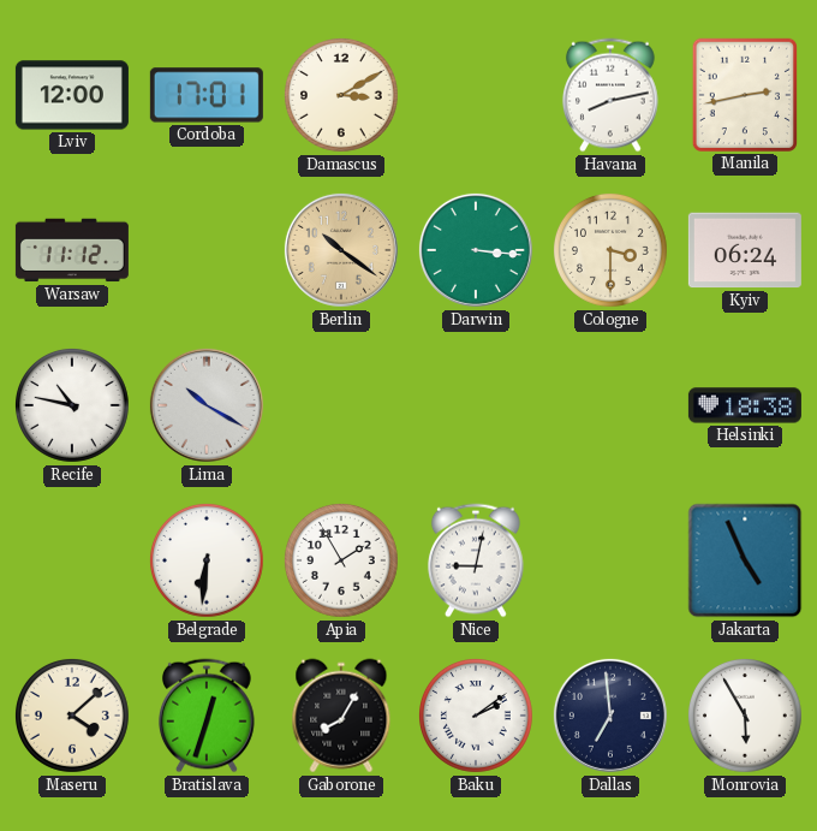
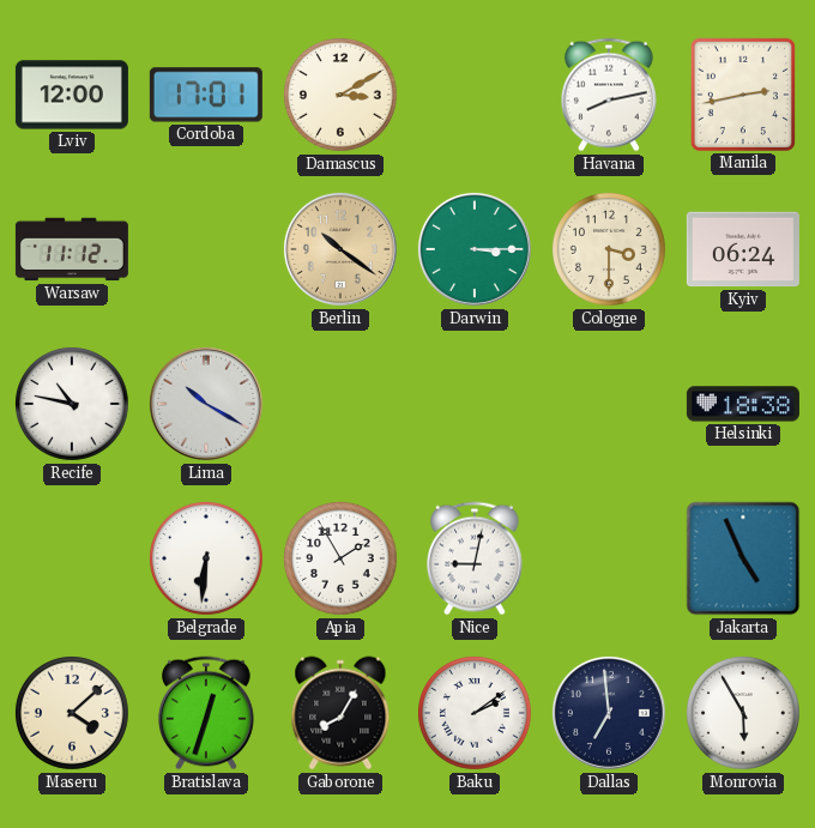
Darwin: 3:16 -> 3:15 (475, 249)
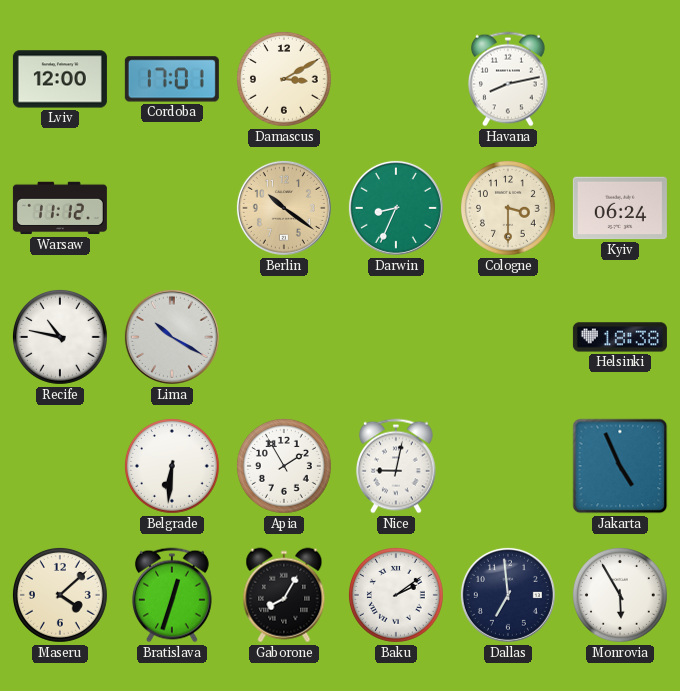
Manila: 2:43 -> none (743, 95)
Darwin: 3:15 -> 8:34 (396, 208)
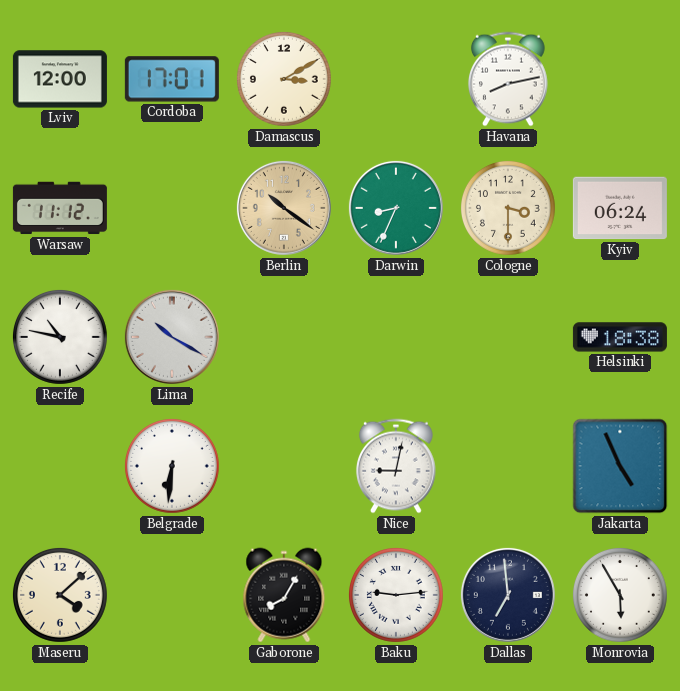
Apia: 1:55 -> none (284, 466)
Bratislava: 12:33 -> none (172, 595)
Baku: 2:09 -> 9:14 (396, 595)
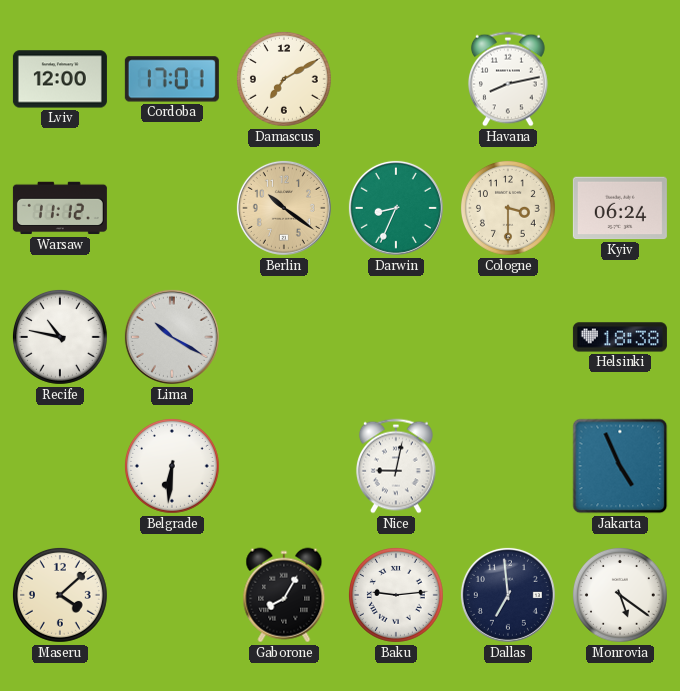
Damascus: 3:10 -> 7:10 (284, 79)
Monrovia: 5:55 -> 5:21 (620, 595)
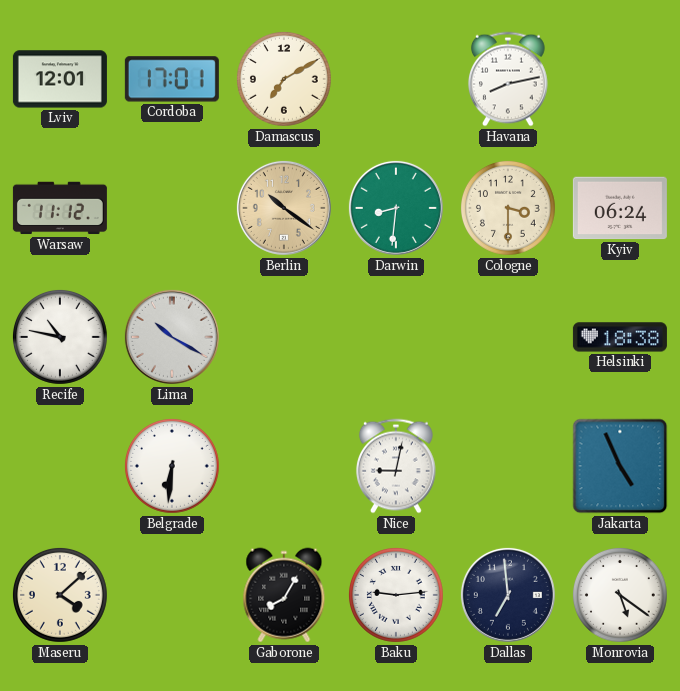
Lviv: 12:00 -> 12:01 (60, 79)
Darwin: 8:34 -> 8:31 (396, 208)
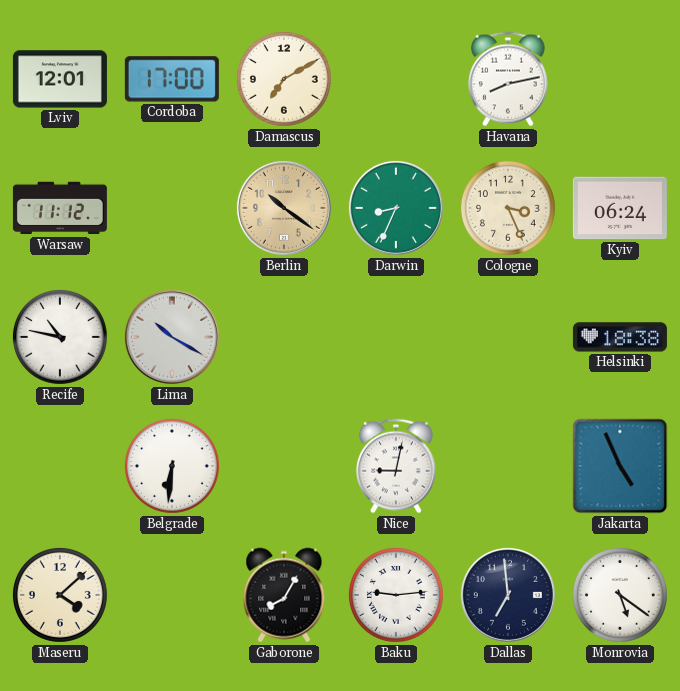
Cordoba: 17:01 -> 17:00 (172, 79)
Darwin: 8:31 -> 8:34 (396, 208)
Cologne: 3:30 -> 3:26 (508, 208)
